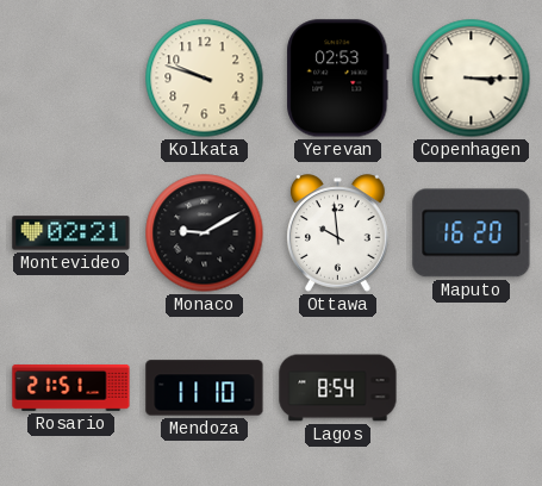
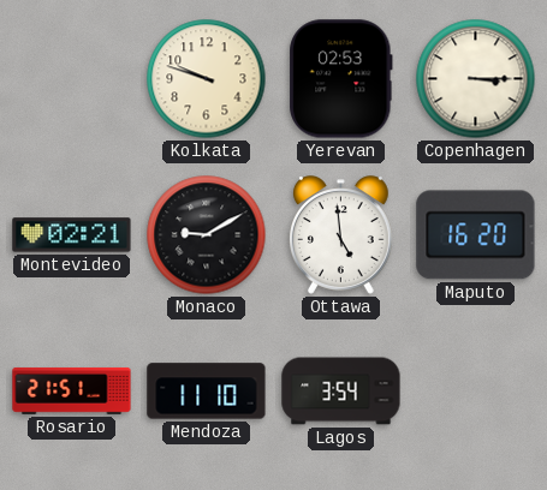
Ottawa: 9:59 -> 4:59 (340, 235)
Lagos: 8:54 -> 3:54 (341, 392)
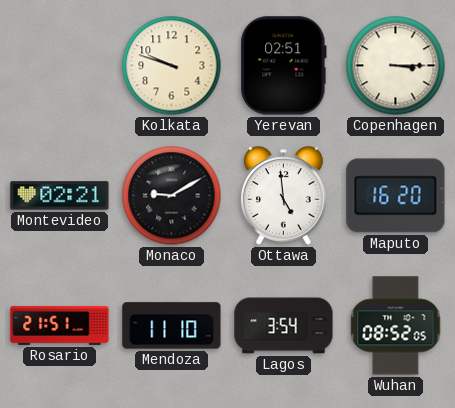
Yerevan: 02:53 -> 02:51 (284, 66)
Wuhan: none -> 08:52 (396, 326)
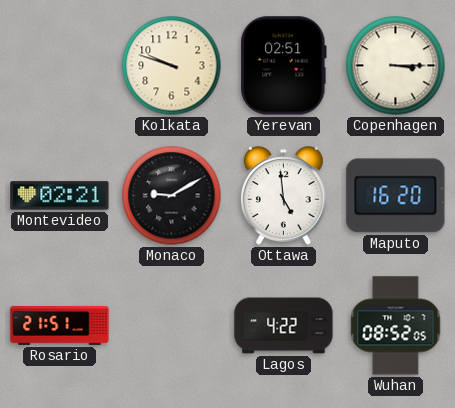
Mendoza: 11:10 -> none (172, 326)
Lagos: 3:54 -> 4:22 (284, 326)
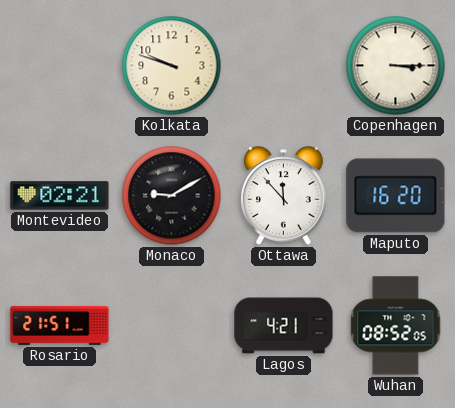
Yerevan: 02:51 -> none (284, 66)
Ottawa: 4:59 -> 11:53 (283, 196)
Lagos: 4:22 -> 4:21 (284, 326)
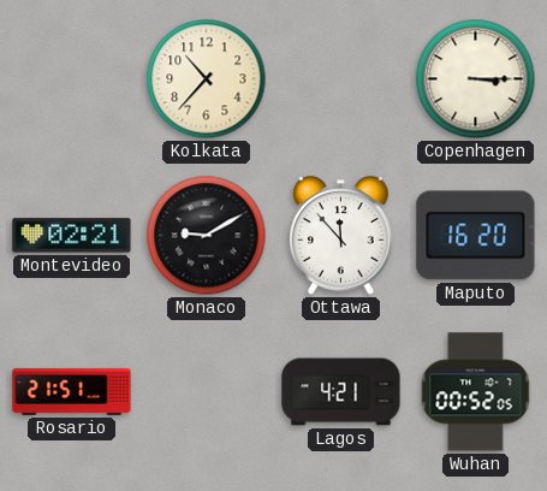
Kolkata: 9:48 -> 10:37 (207, 79)
Wuhan: 08:52 -> 00:52 (476, 392)
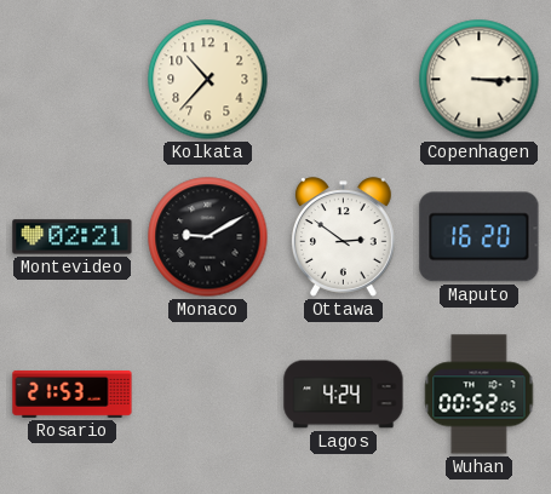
Ottawa: 11:53 -> 2:51 (343, 237)
Rosario: 21:51 -> 21:53 (73, 395)
Lagos: 4:21 -> 4:24 (344, 395)
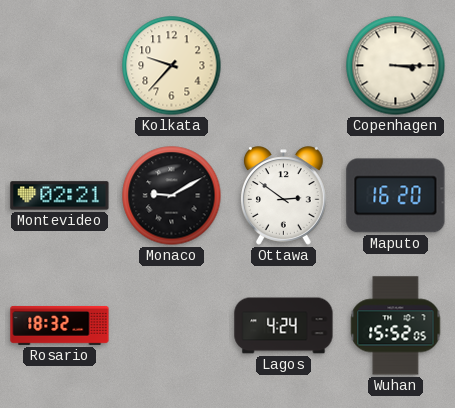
Kolkata: 10:37 -> 9:37 (172, 66)
Rosario: 21:53 -> 18:32 (60, 326)
Wuhan: 00:52 -> 15:52 (396, 326)
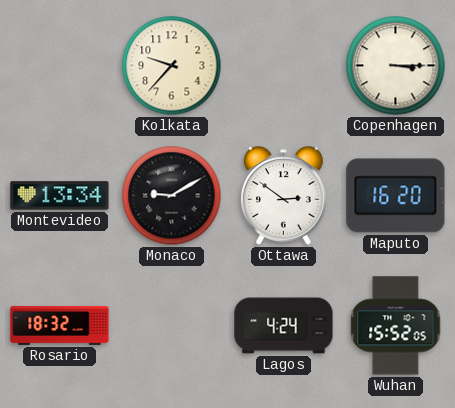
Montevideo: 02:21 -> 13:34 (60, 196)
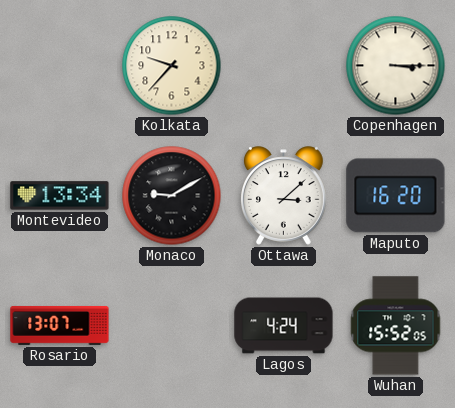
Ottawa: 2:51 -> 3:08 (283, 196)
Rosario: 18:32 -> 13:07 (60, 326)
